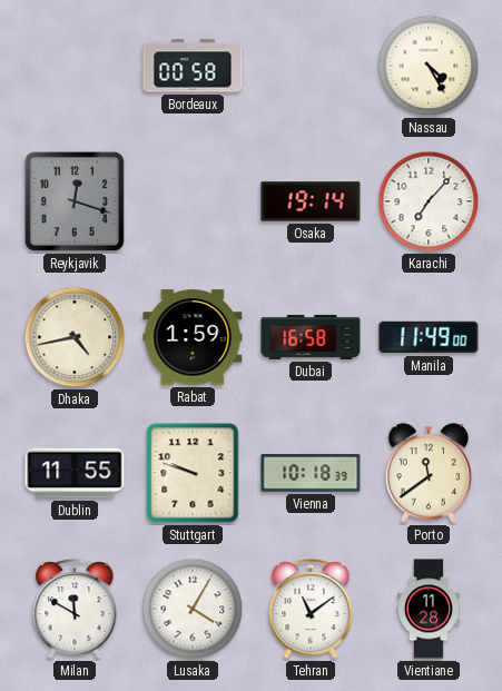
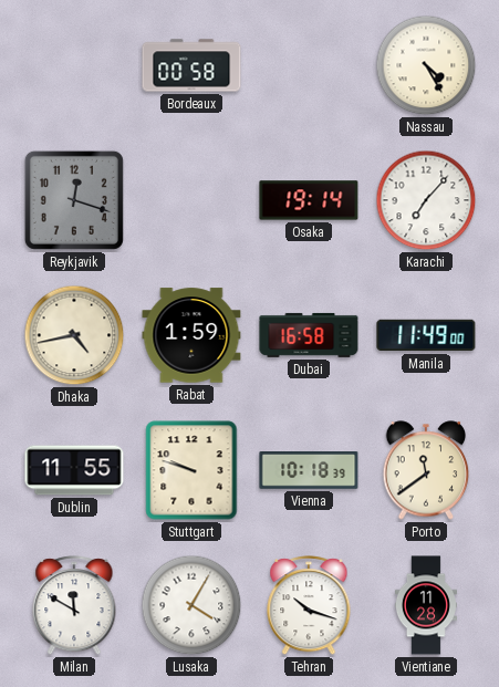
Tehran: 11:09 -> 10:18 (309, 606)
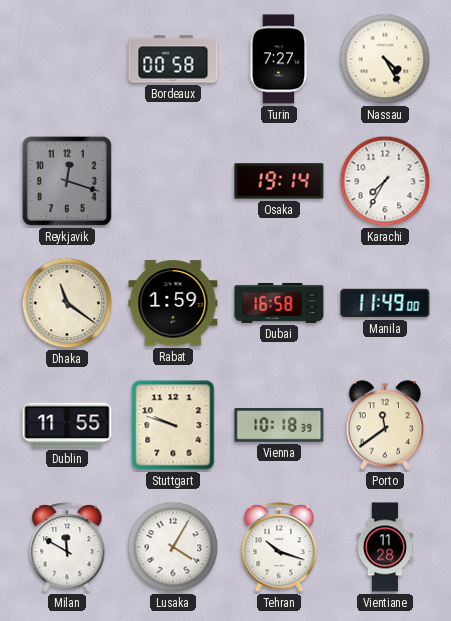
Turin: none -> 7:27 (279, 59)
Karachi: 7:07 -> 7:35 (385, 181)
Dhaka: 4:43 -> 11:21 (67, 303)
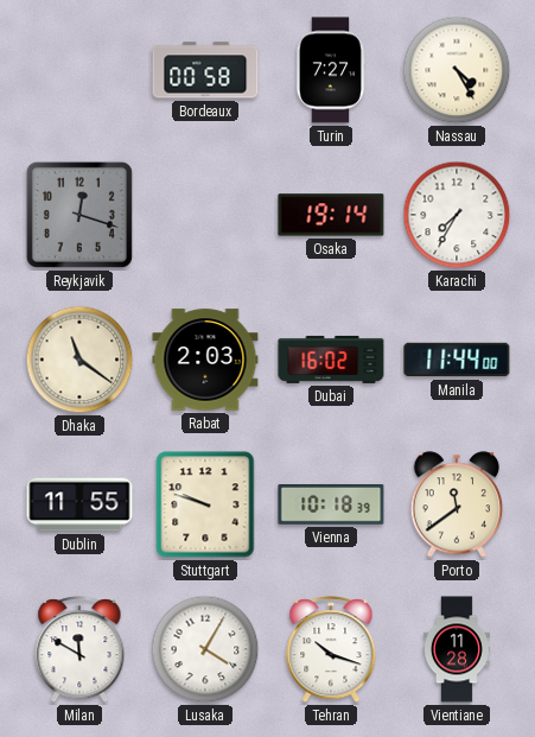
Rabat: 1:59 -> 2:03 (205, 360)
Dubai: 16:58 -> 16:02 (331, 360)
Manila: 11:49 -> 11:44 (457, 360)
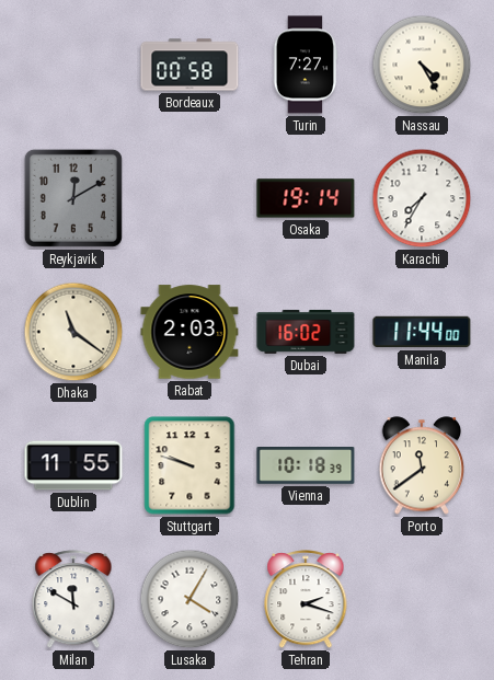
Reykjavik: 12:18 -> 12:10 (73, 198)
Tehran: 10:18 -> 2:18 (306, 600)
Vientiane: 11:28 -> none (457, 649)
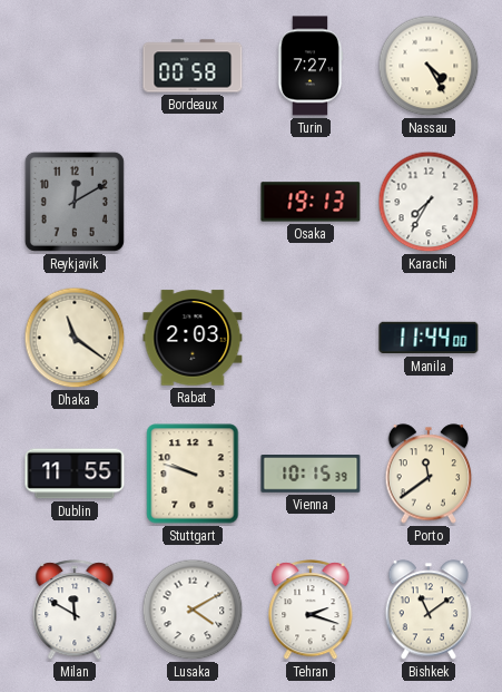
Osaka: 19:14 -> 19:13 (311, 202)
Dubai: 16:02 -> none (306, 332)
Vienna: 10:18 -> 10:15 (311, 475)
Lusaka: 4:05 -> 4:10 (193, 610)
Bishkek: none -> 11:09 (429, 610)
